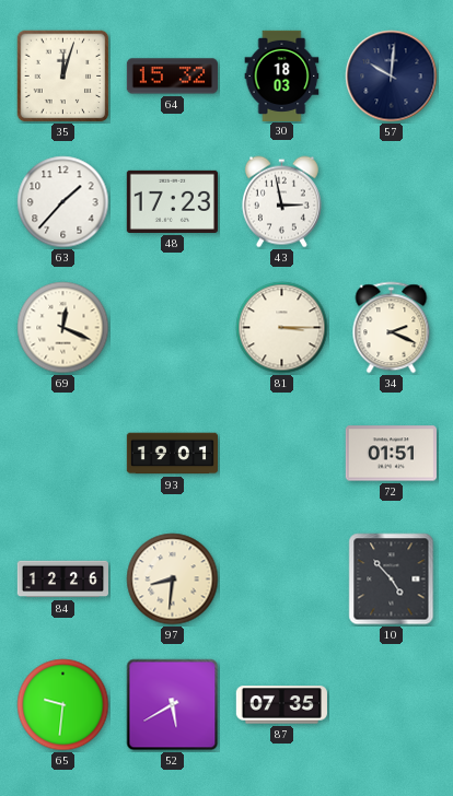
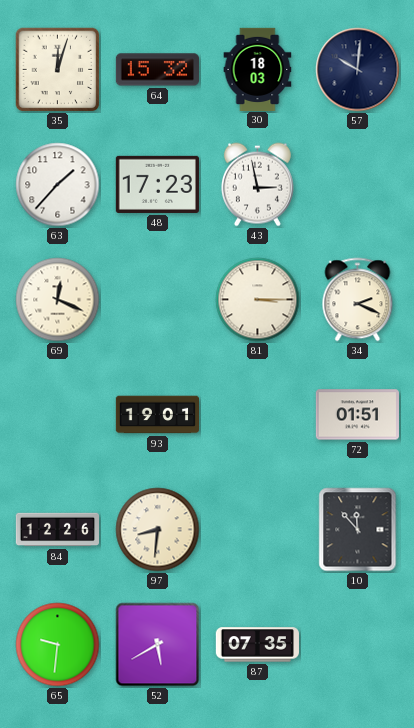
10: 4:53 -> 11:53 (358, 530)
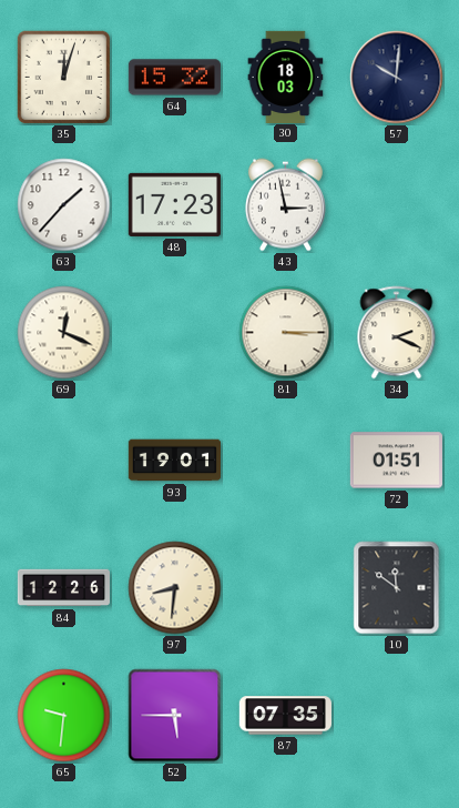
10: 11:53 -> 11:51 (397, 588)
52: 5:40 -> 5:45 (175, 716)
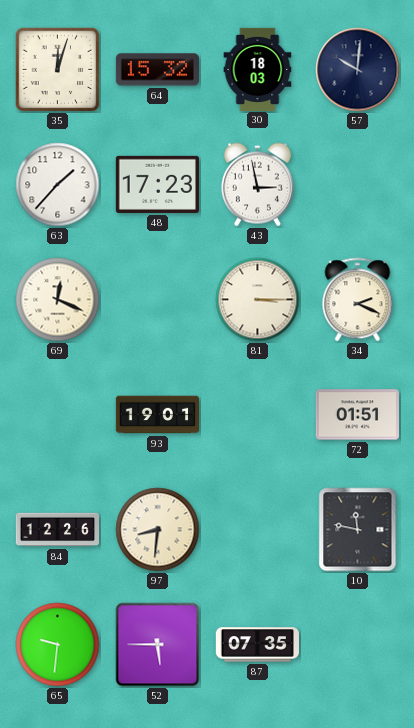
10: 11:51 -> 11:47 (358, 530)
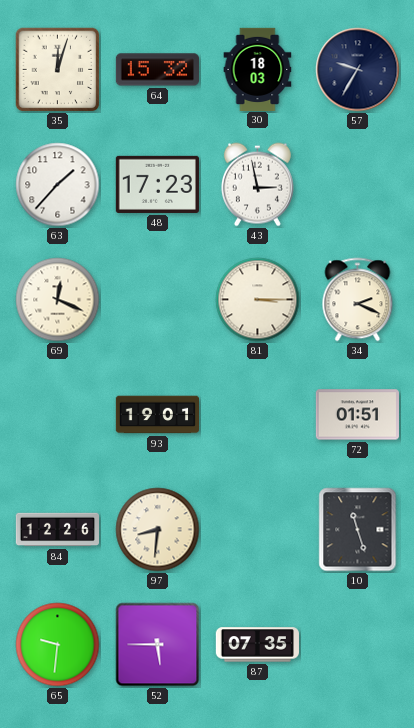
57: 10:01 -> 9:35 (358, 70)
10: 11:47 -> 11:27 (358, 530)
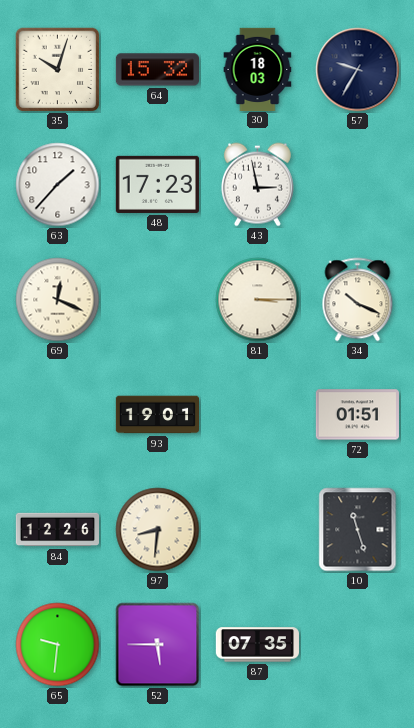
35: 12:03 -> 10:03 (58, 70)
34: 2:19 -> 10:19 (358, 300)
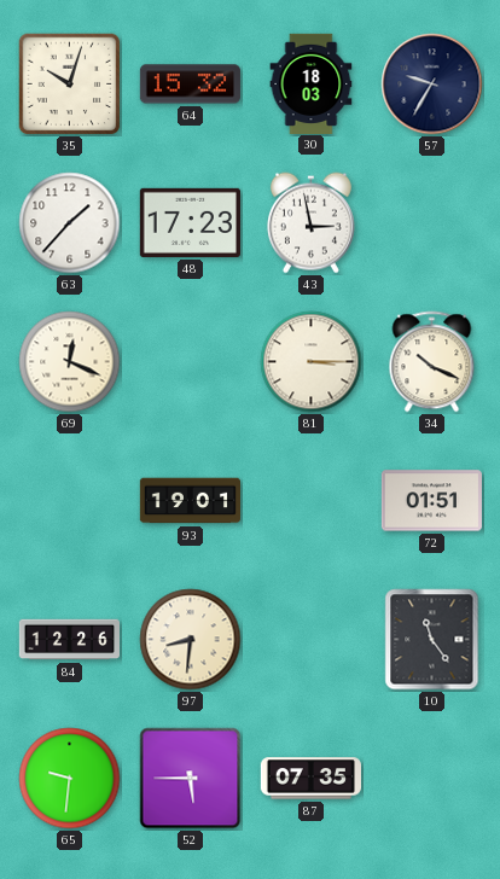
10: 11:27 -> 11:24 (432, 640)
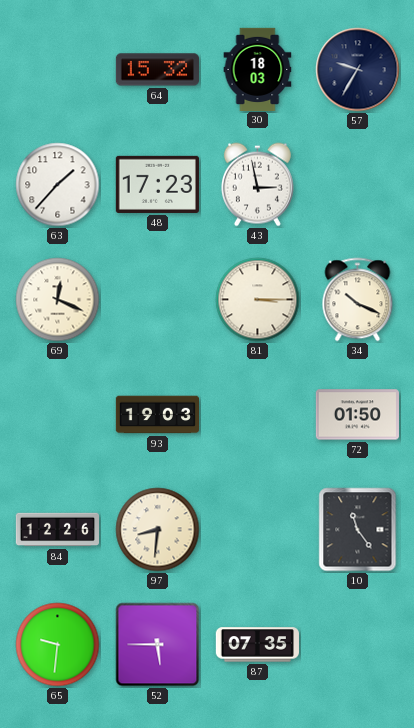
35: 10:03 -> none (70, 85)
93: 19:01 -> 19:03 (157, 415)
72: 01:51 -> 01:50 (357, 415)
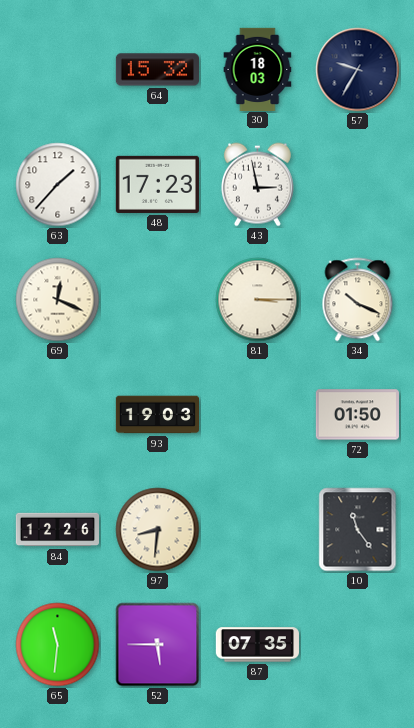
65: 9:31 -> 11:31 (58, 645)
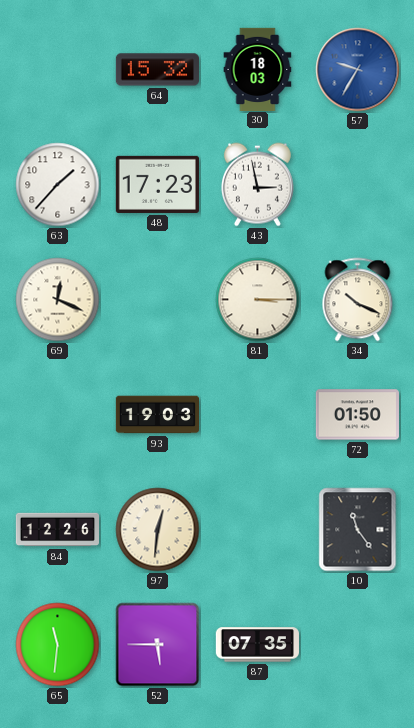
57 dial: navy -> blue (358, 70)
97: 8:31 -> 12:31 (158, 530)
